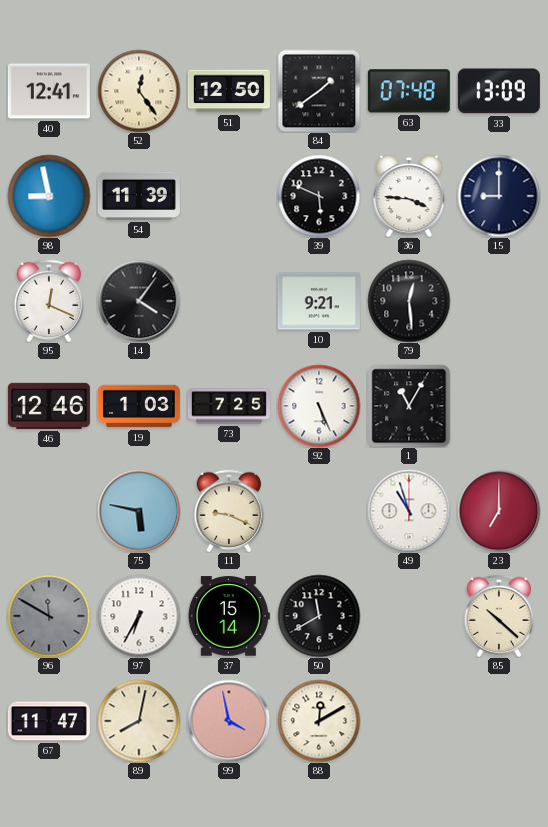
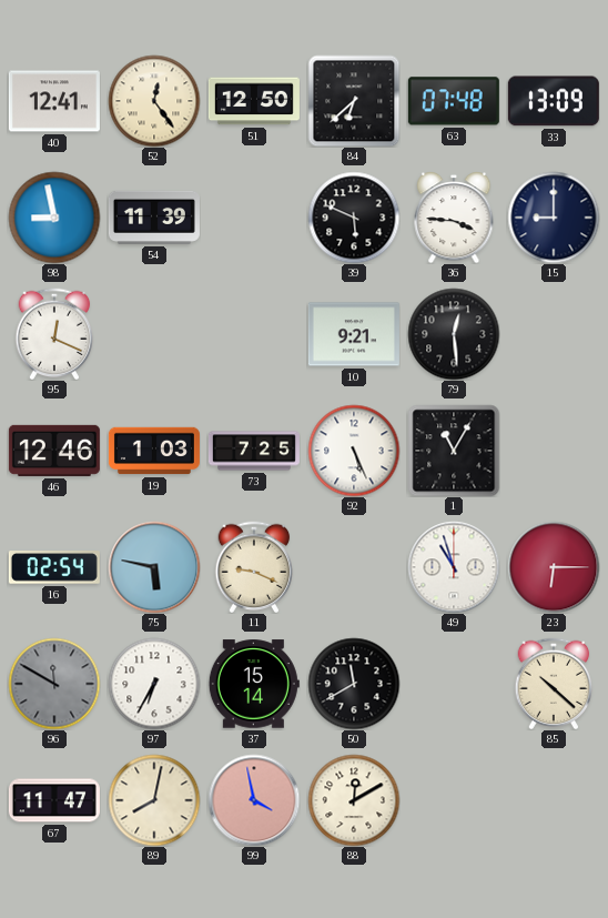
84: 1:39 -> 6:38 (354, 101)
14: 4:06 -> none (139, 301)
16: none -> 02:54 (54, 567)
23: 7:00 -> 6:15 (554, 567)
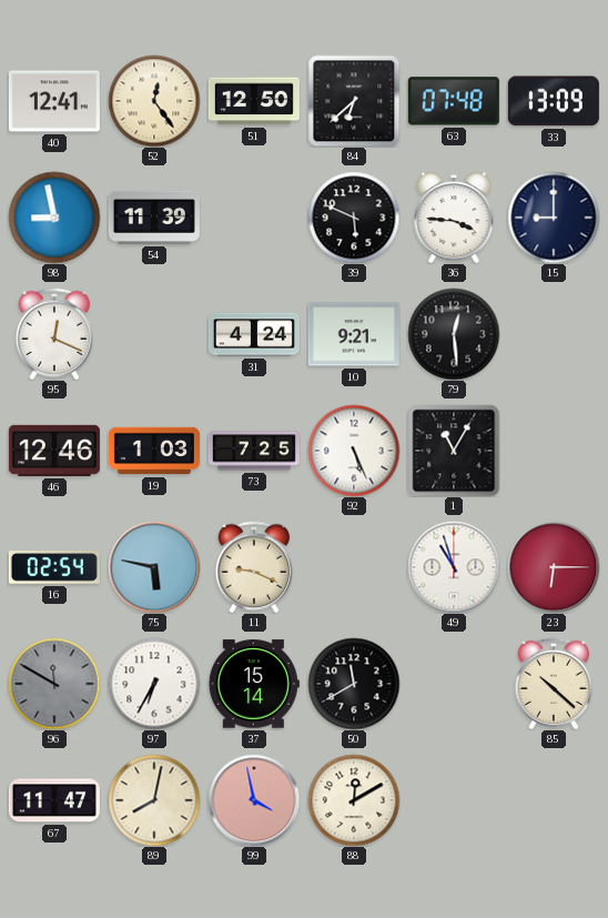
31: none -> 4:24 (254, 334)
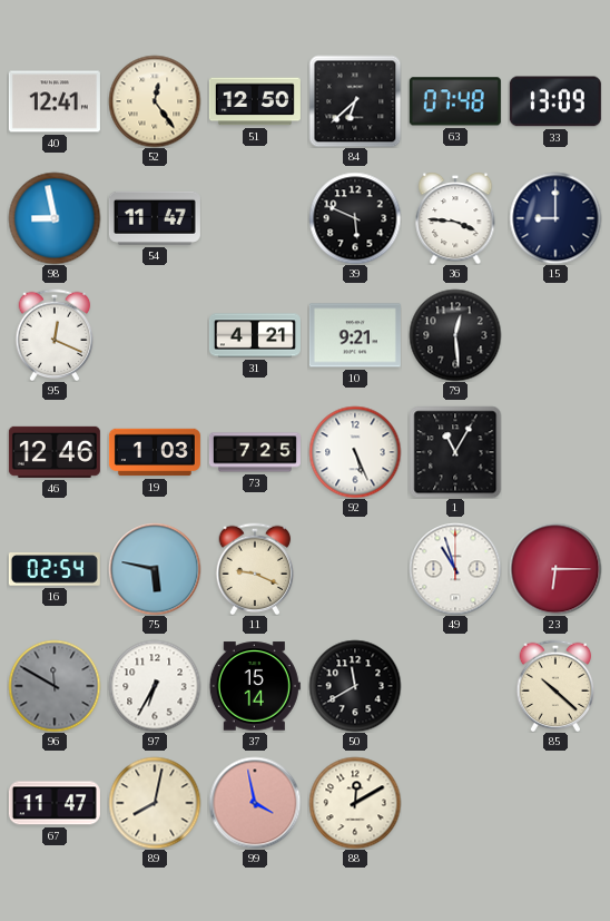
54: 11:39 -> 11:47 (155, 218)
31: 4:24 -> 4:21 (255, 335)
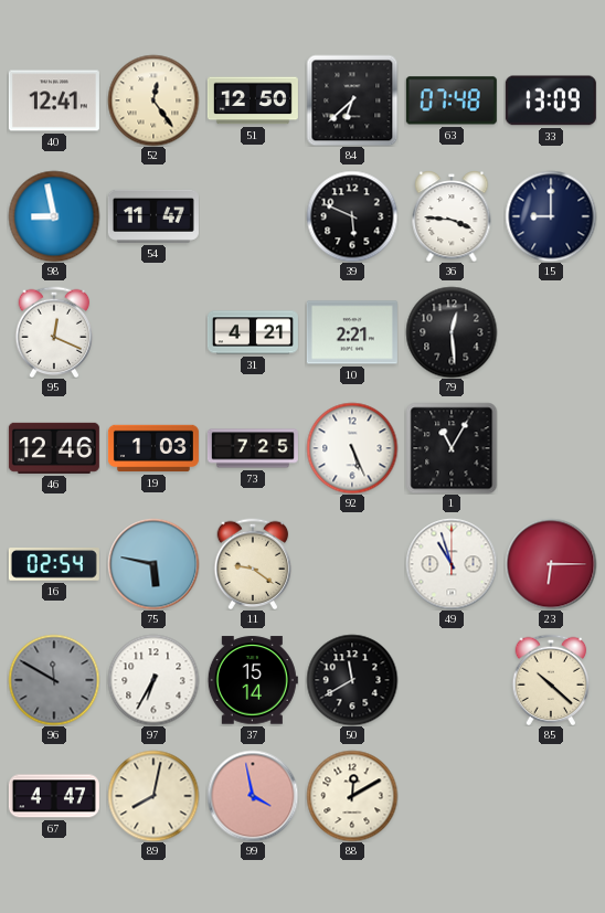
10: 9:21 -> 2:21 (352, 332)
11: 9:19 -> 9:21 (253, 564)
67: 11:47 -> 4:47 (54, 796)
